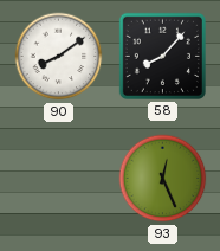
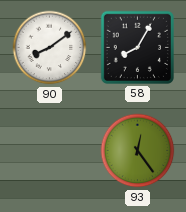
58: 8:07 -> 8:05 (137, 47)
93: 12:26 -> 12:24 (138, 151)
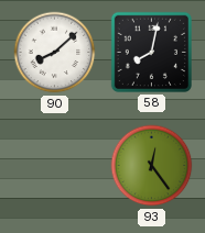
90: 8:09 -> 8:08 (55, 53)
58: 8:05 -> 8:02 (151, 52)
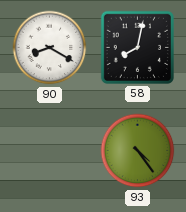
90: 8:08 -> 8:20 (50, 48)
93: 12:24 -> 4:24 (138, 151)
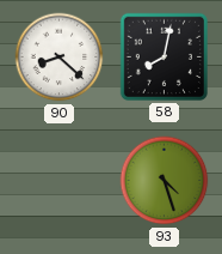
90: 8:20 -> 8:22 (60, 58)
93: 4:24 -> 4:27 (165, 181)
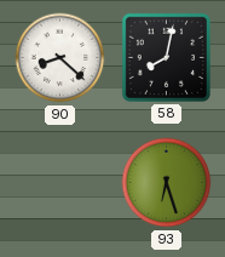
93: 4:27 -> 6:27 (167, 183)
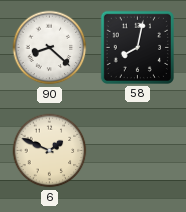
6: none -> 1:49 (50, 151)
93: 6:27 -> none (167, 183)
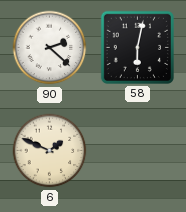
90: 8:22 -> 2:22 (50, 48)
58: 8:02 -> 6:02 (137, 47)
